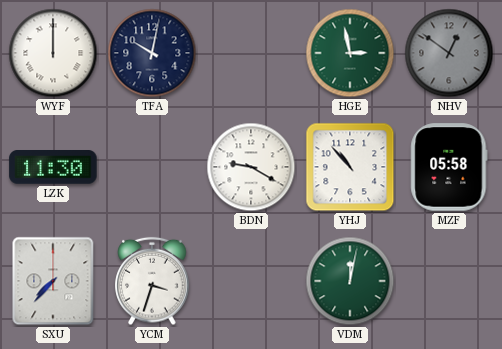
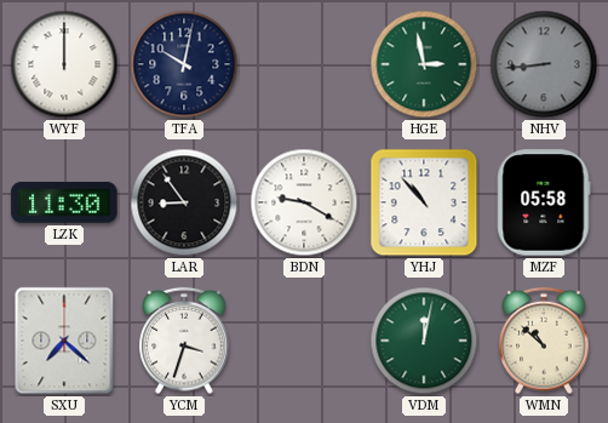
NHV: 12:51 -> 8:44 (544, 64)
LAR: none -> 8:54 (184, 202)
SXU: 7:37 -> 7:22 (64, 341)
WMN: none -> 10:52 (544, 341)
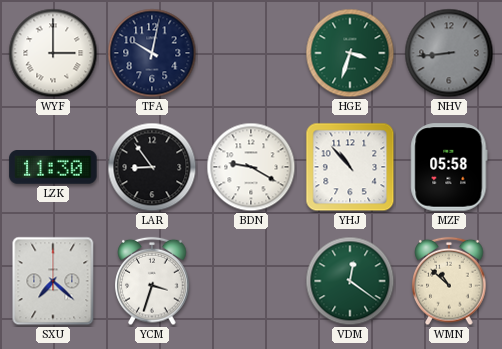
WYF: 12:00 -> 3:00 (53, 53)
HGE: 2:58 -> 3:33 (350, 53)
VDM: 12:02 -> 12:21 (350, 281)
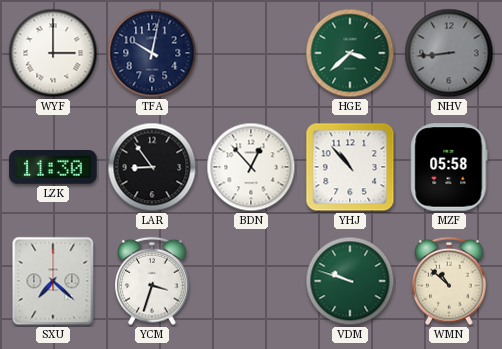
HGE: 3:33 -> 3:38 (350, 53)
BDN: 9:20 -> 12:53 (251, 167)
VDM: 12:21 -> 9:48 (350, 281)
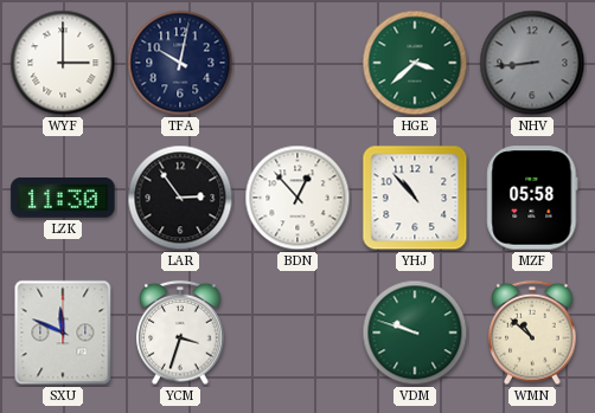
LAR: 8:54 -> 2:54 (180, 198)
SXU: 7:22 -> 11:49 (63, 333)
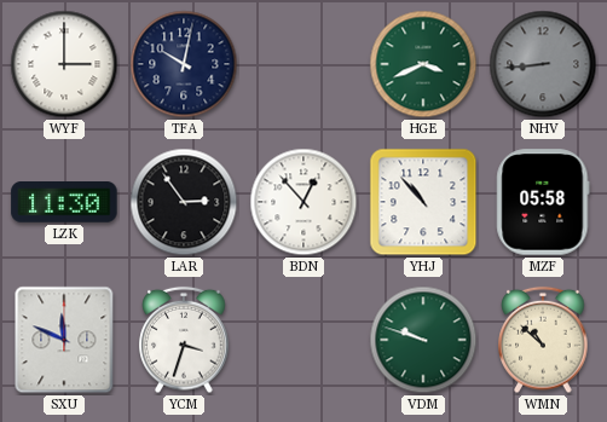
HGE: 3:38 -> 3:41 (423, 64)
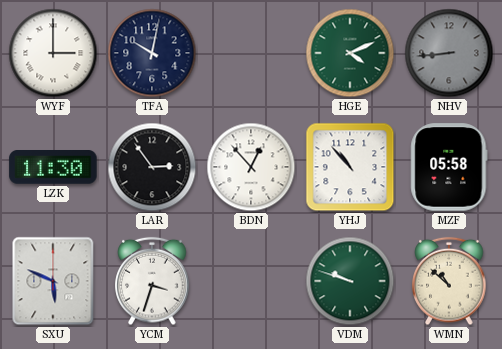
HGE: 3:41 -> 4:11 (350, 53)
SXU: 11:49 -> 5:49 (53, 281)
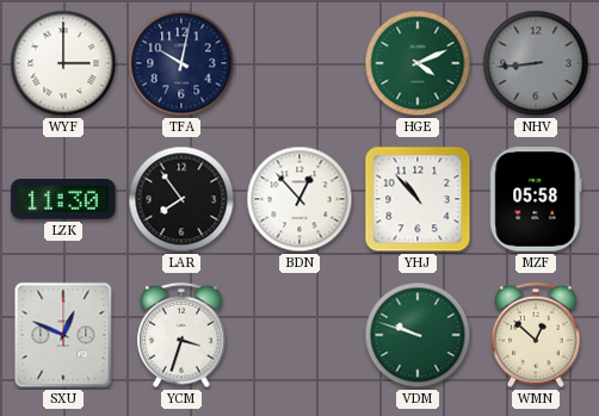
LAR: 2:54 -> 7:54 (181, 199)
SXU: 5:49 -> 12:49 (63, 335)
WMN: 10:52 -> 12:52 (536, 335)
